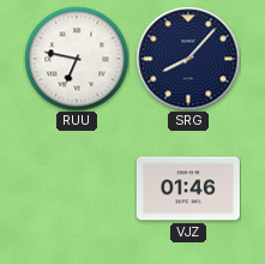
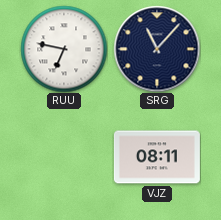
SRG: 8:07 -> 11:07 (157, 49)
VJZ: 01:46 -> 08:11 (157, 157)
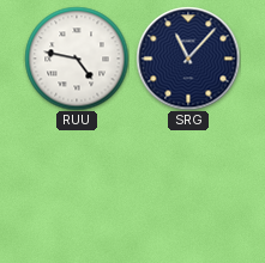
RUU: 6:47 -> 4:47 (77, 59)
VJZ: 08:11 -> none (157, 157)
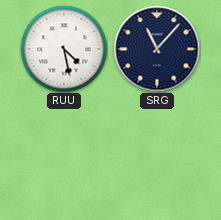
RUU: 4:47 -> 4:28 (64, 49)
